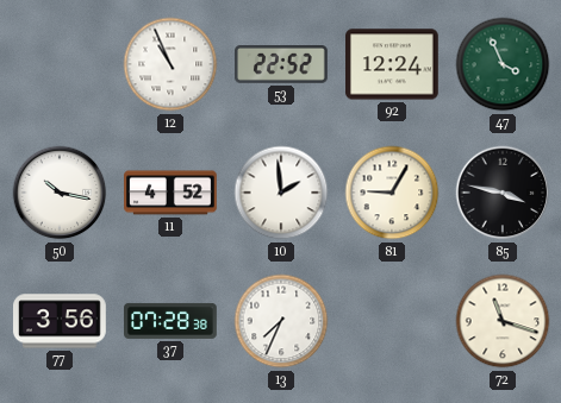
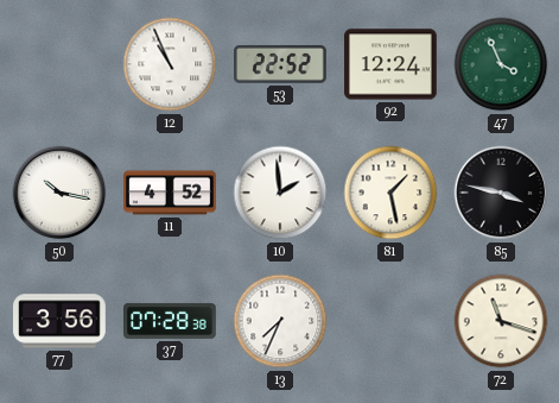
81: 9:05 -> 1:28 (390, 193)
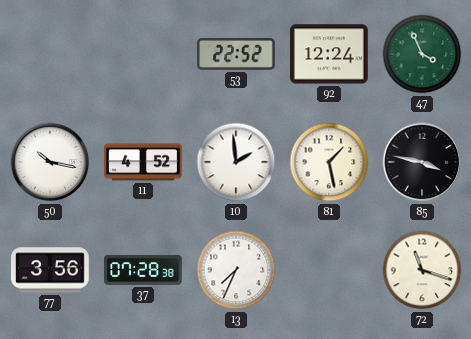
12: 10:56 -> none (170, 64)
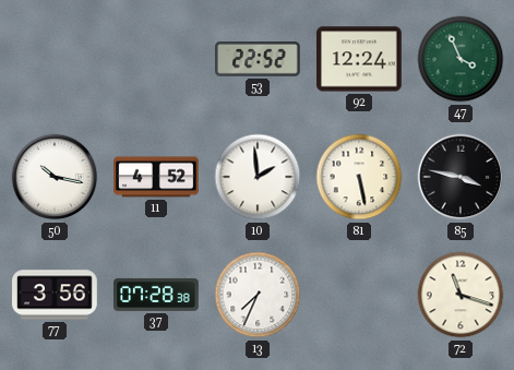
81: 1:28 -> 5:28 (359, 177)
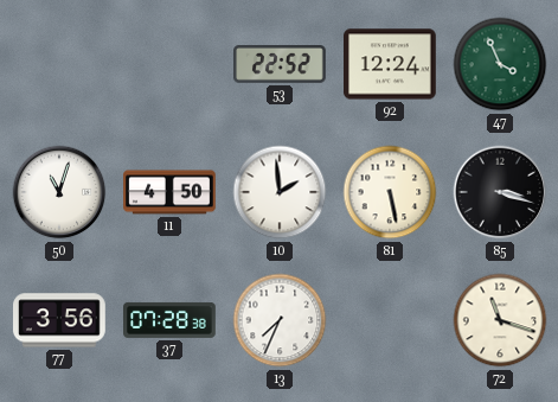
50: 10:17 -> 11:03 (59, 192)
11: 4:52 -> 4:50 (169, 192)
85: 3:47 -> 3:18 (500, 192)
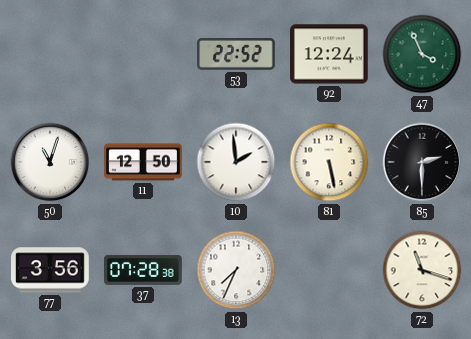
11: 4:50 -> 12:50 (143, 162)
85: 3:18 -> 2:30 (422, 162)
